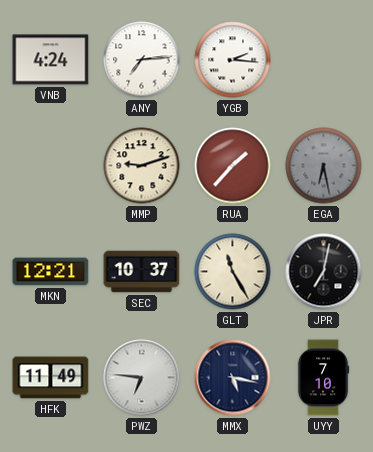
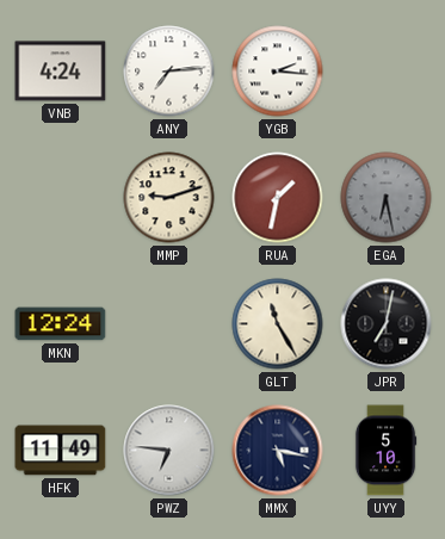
RUA: 1:37 -> 1:32 (278, 198)
MKN: 12:21 -> 12:24 (61, 324)
SEC: 10:37 -> none (142, 272)
UYY: 7:10 -> 5:10 (385, 451)
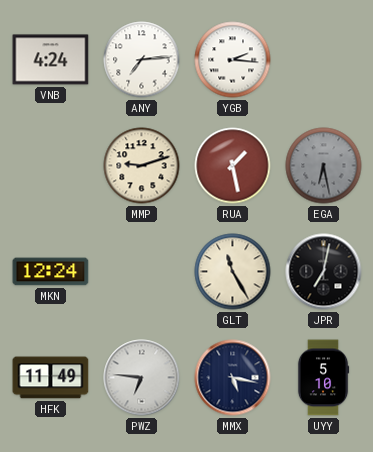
RUA: 1:32 -> 1:28 (233, 166)
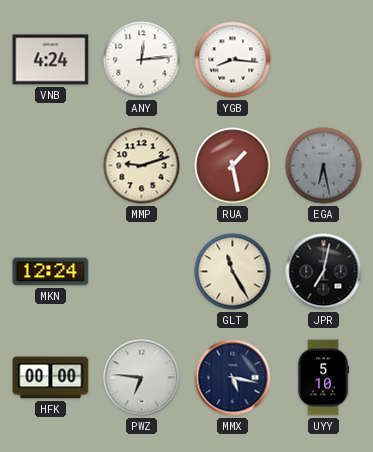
ANY: 7:14 -> 12:14 (142, 60)
YGB: 2:16 -> 8:16 (233, 60)
HFK: 11:49 -> 00:00 (51, 378)
